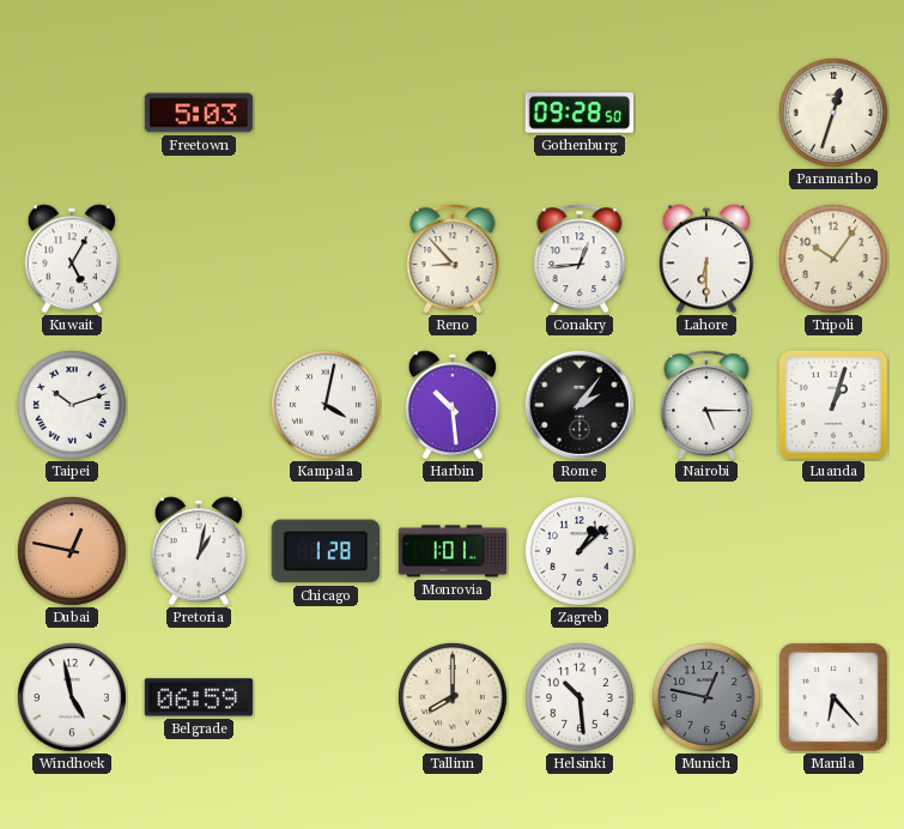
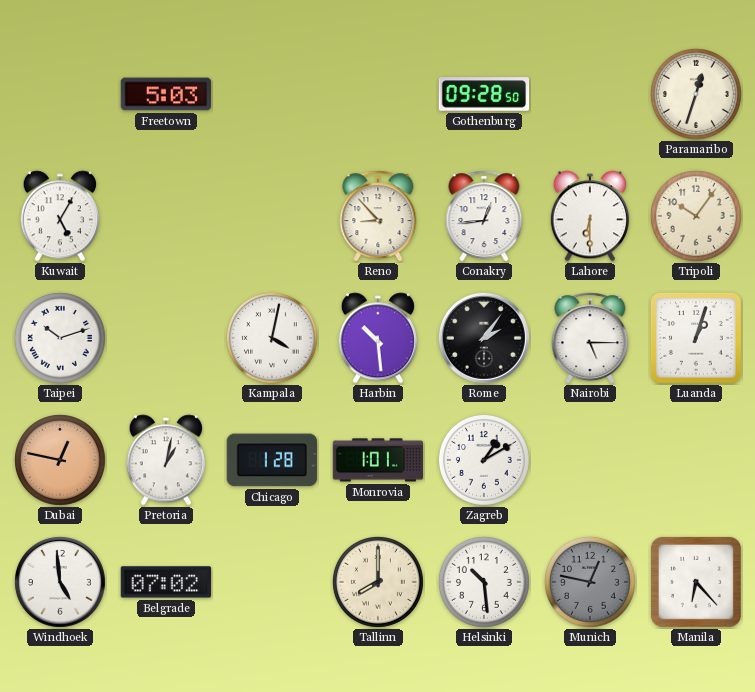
Zagreb: 1:08 -> 1:10 (484, 460)
Windhoek: 4:58 -> 4:59 (60, 582)
Belgrade: 06:59 -> 07:02 (166, 582)
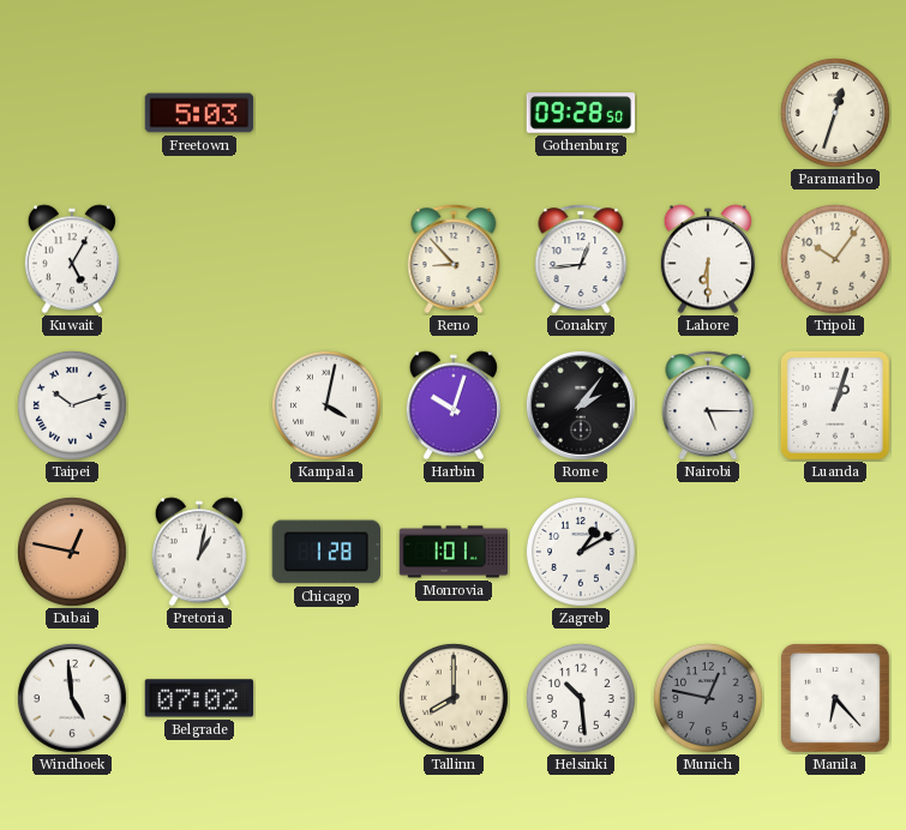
Harbin: 10:29 -> 10:03 (454, 405)
